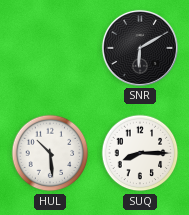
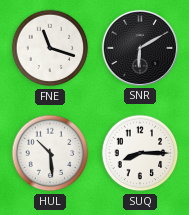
FNE: none -> 11:18 (50, 48)
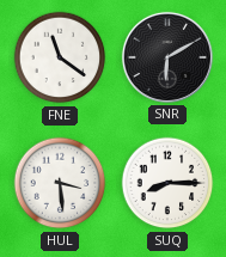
FNE: 11:18 -> 11:21 (60, 57)
HUL: 10:29 -> 3:29 (60, 183)
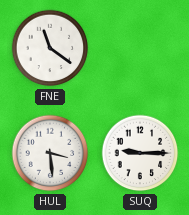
SNR: 6:10 -> none (167, 57)
SUQ: 8:15 -> 9:15 (140, 153)
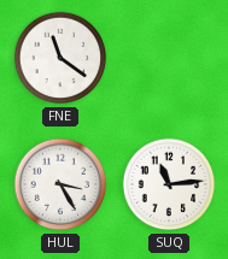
HUL: 3:29 -> 3:25 (60, 184)
SUQ: 9:15 -> 11:14 (169, 184)
